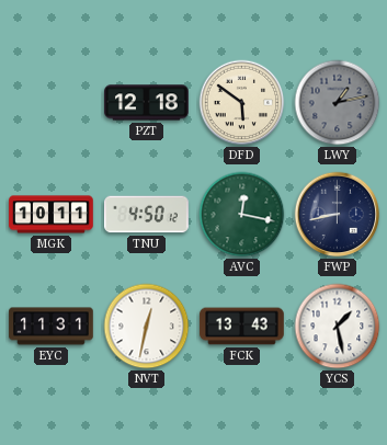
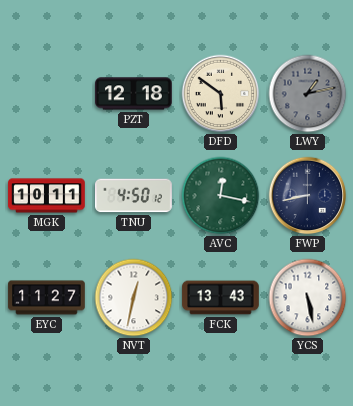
EYC: 11:31 -> 11:27 (47, 298)
YCS: 1:28 -> 5:28 (308, 298)
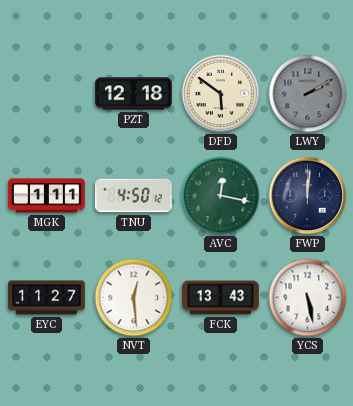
LWY: 1:13 -> 2:10 (308, 94)
MGK: 10:11 -> 1:11 (47, 196)
FWP: 8:43 -> 12:01 (308, 196)
NVT: 12:32 -> 12:29 (134, 298)
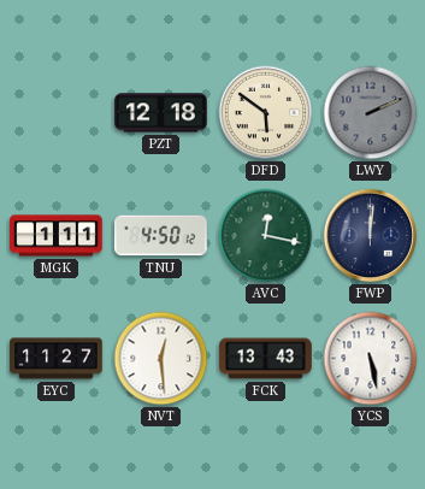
LWY: 2:10 -> 2:11 (371, 113)
